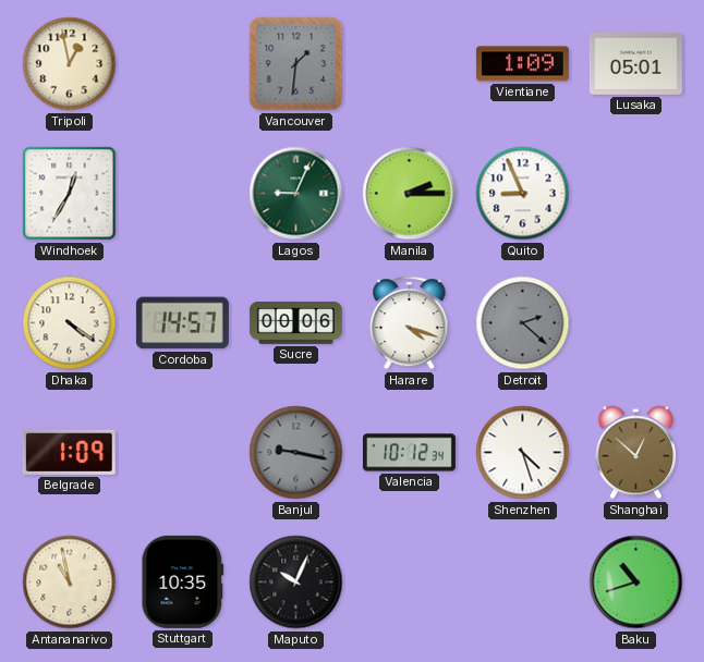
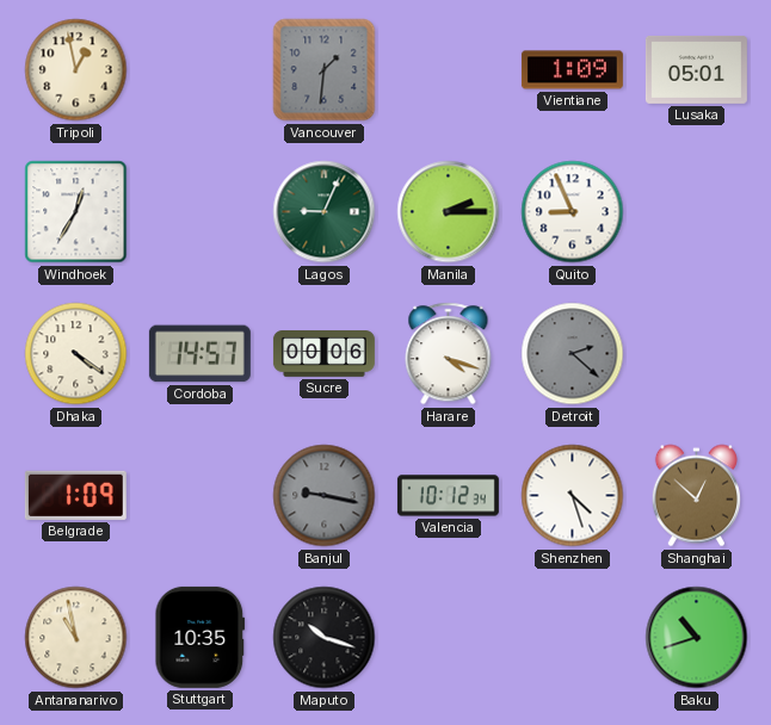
Maputo: 10:04 -> 10:18 (325, 638)
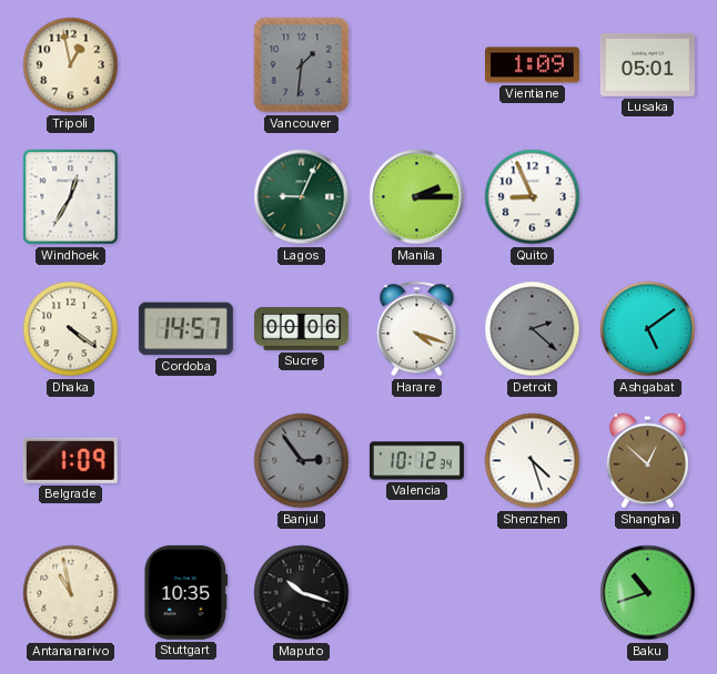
Ashgabat: none -> 5:09 (648, 329)
Banjul: 9:17 -> 2:54 (302, 461)
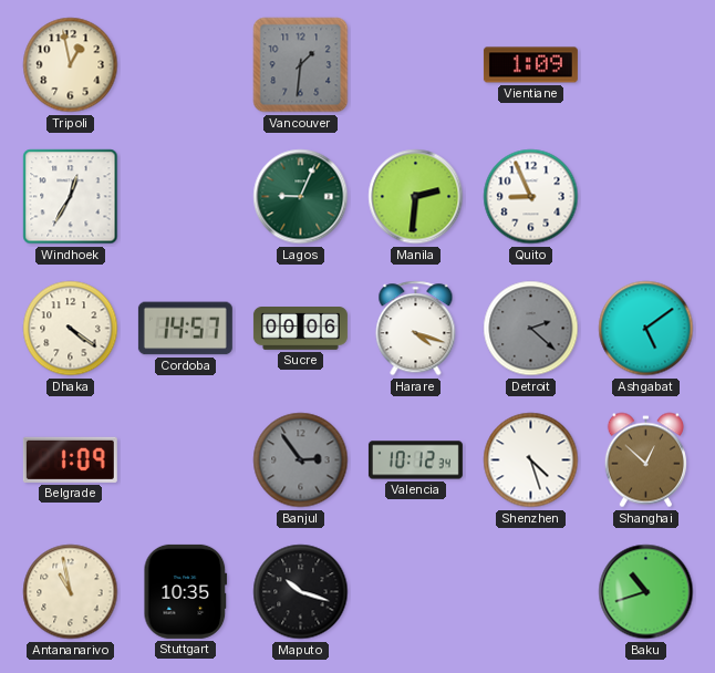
Lusaka: 05:01 -> none (647, 64)
Manila: 2:15 -> 2:31 (416, 197)
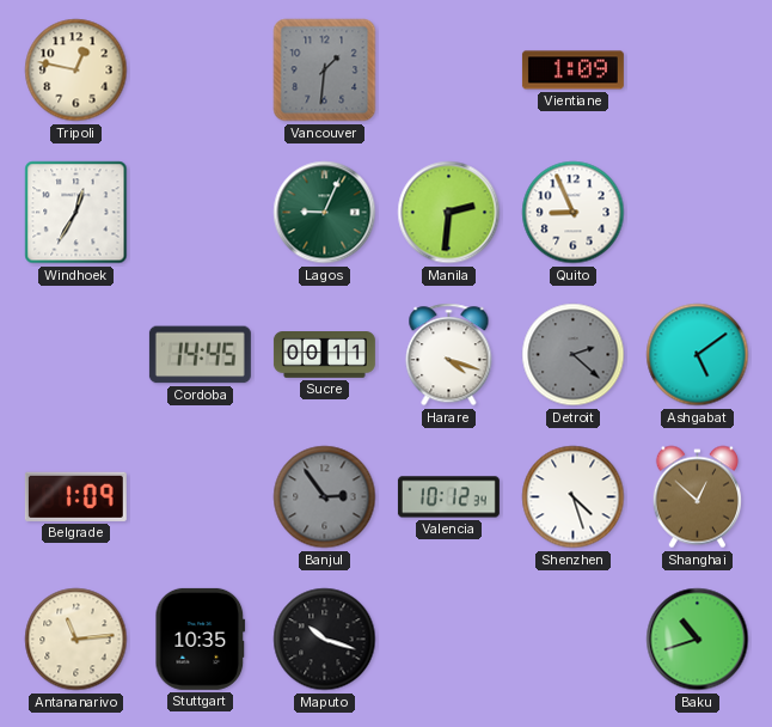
Tripoli: 12:58 -> 12:47 (76, 71)
Dhaka: 4:21 -> none (71, 329)
Cordoba: 14:57 -> 14:45 (200, 355)
Sucre: 00:06 -> 00:11 (324, 355)
Antananarivo: 10:58 -> 11:14 (76, 640)
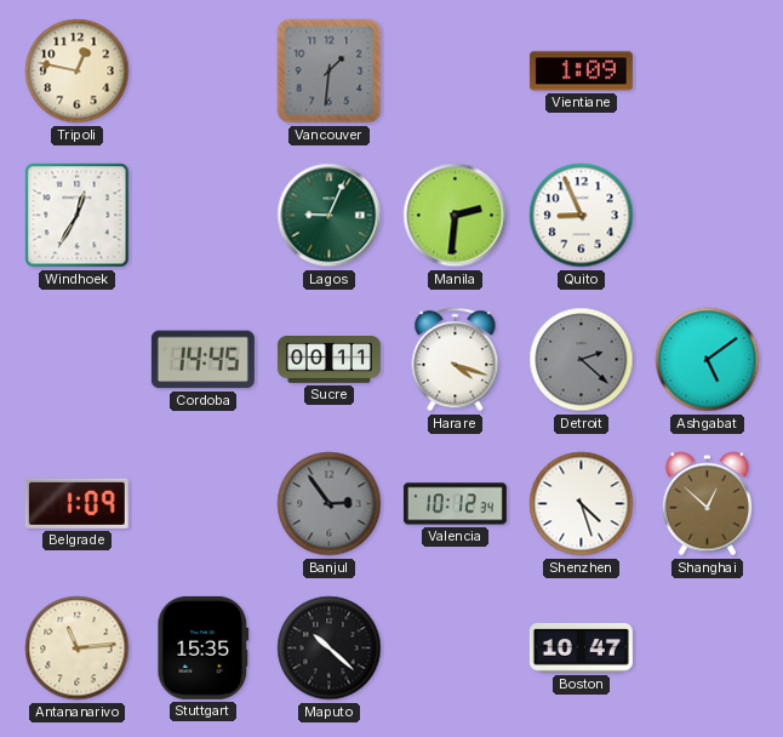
Stuttgart: 10:35 -> 15:35 (204, 647)
Maputo: 10:18 -> 10:22 (330, 649)
Boston: none -> 10:47 (581, 647)
Baku: 10:42 -> none (698, 640)
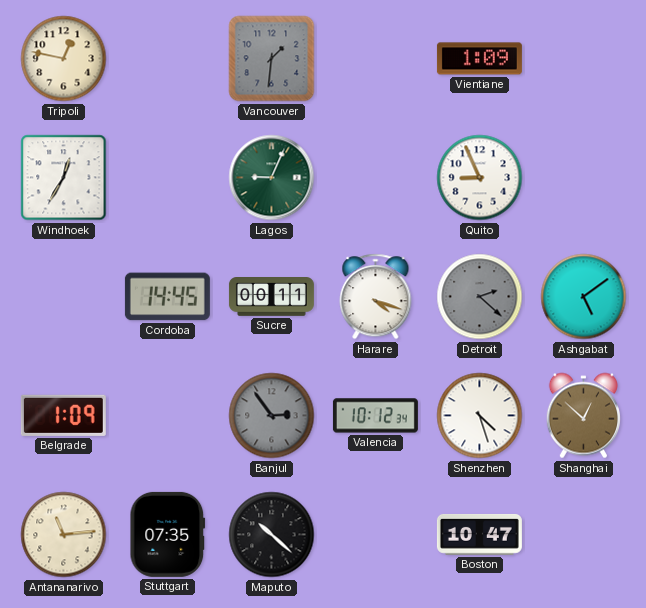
Manila: 2:31 -> none (456, 216)
Stuttgart: 15:35 -> 07:35 (168, 534)
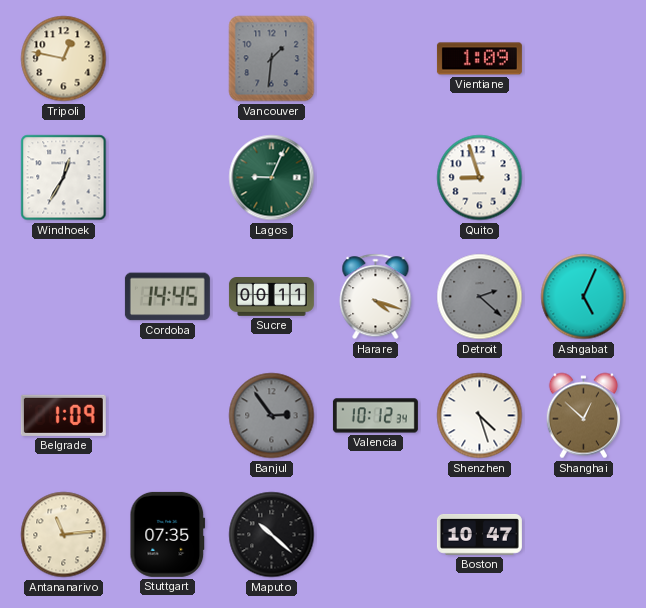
Quito: 8:56 -> 8:57 (480, 178)
Ashgabat: 5:09 -> 5:04 (584, 297)
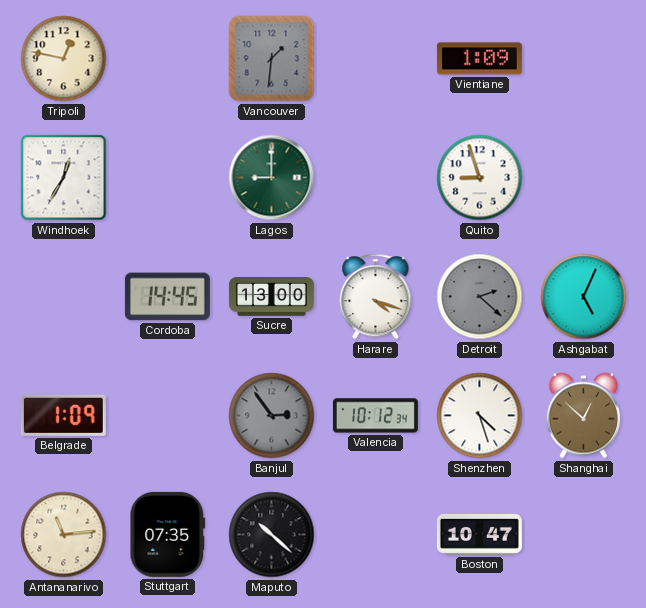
Lagos: 9:04 -> 9:00 (272, 178)
Sucre: 00:11 -> 13:00 (271, 297)
